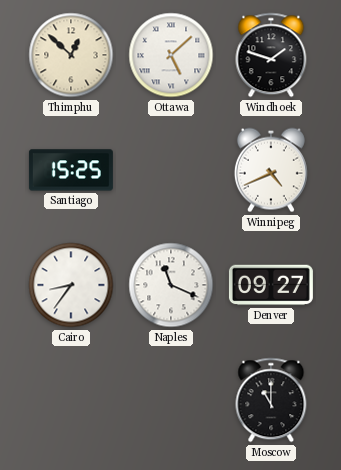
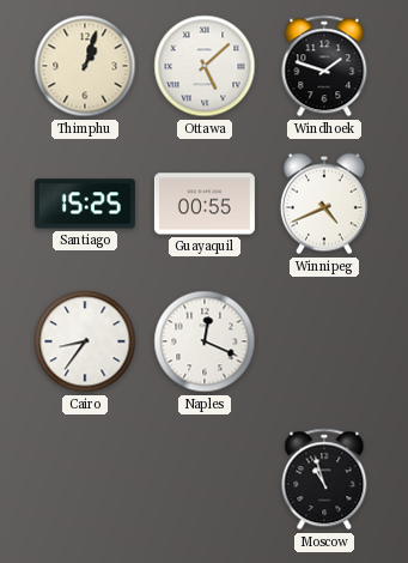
Thimphu: 12:52 -> 1:03 (85, 66)
Guayaquil: none -> 00:55 (205, 204)
Naples: 11:19 -> 12:19 (205, 341)
Denver: 09:27 -> none (271, 285)
Moscow: 11:00 -> 10:57 (324, 479)
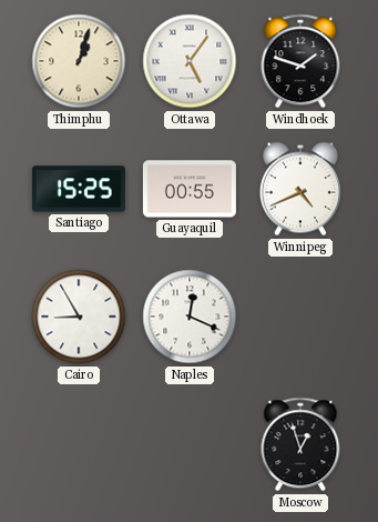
Ottawa: 5:08 -> 5:06 (190, 61)
Cairo: 8:36 -> 8:55 (79, 317)
Moscow: 10:57 -> 12:57 (300, 444)
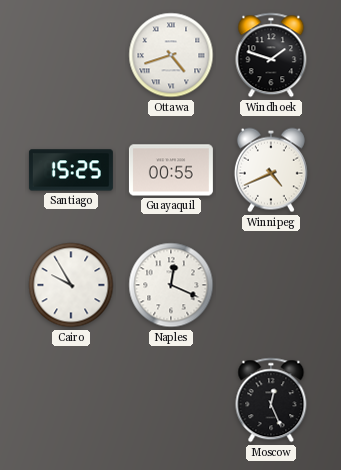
Thimphu: 1:03 -> none (79, 61)
Ottawa: 5:06 -> 4:42 (171, 55)
Cairo: 8:55 -> 9:55 (71, 285)
Moscow: 12:57 -> 12:26 (271, 400)
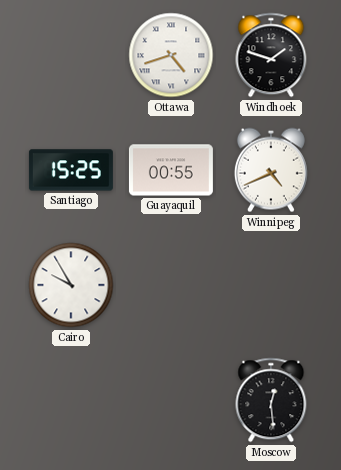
Naples: 12:19 -> none (171, 285)
Moscow: 12:26 -> 12:29 (271, 400)
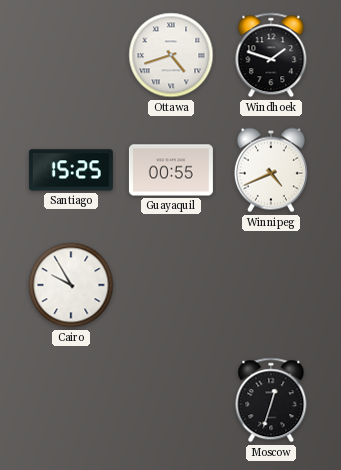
Moscow: 12:29 -> 12:33 (271, 400)
